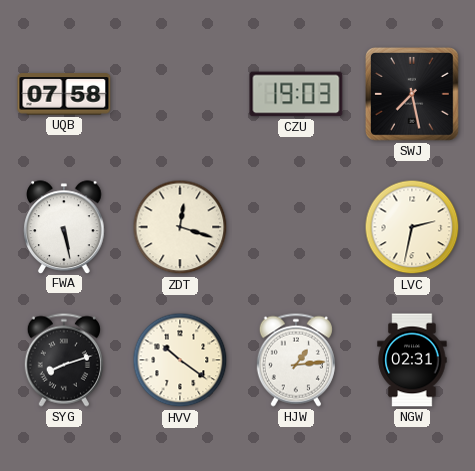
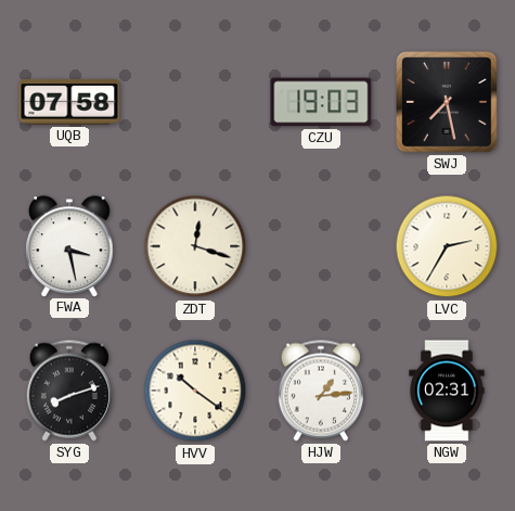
FWA: 5:28 -> 3:28 (69, 246)
LVC: 2:32 -> 2:35 (447, 246)
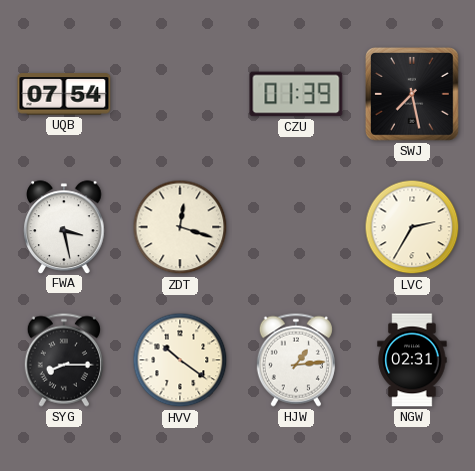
UQB: 07:58 -> 07:54 (64, 94)
CZU: 19:03 -> 01:39 (296, 94)
SYG: 8:12 -> 8:15 (64, 360)
